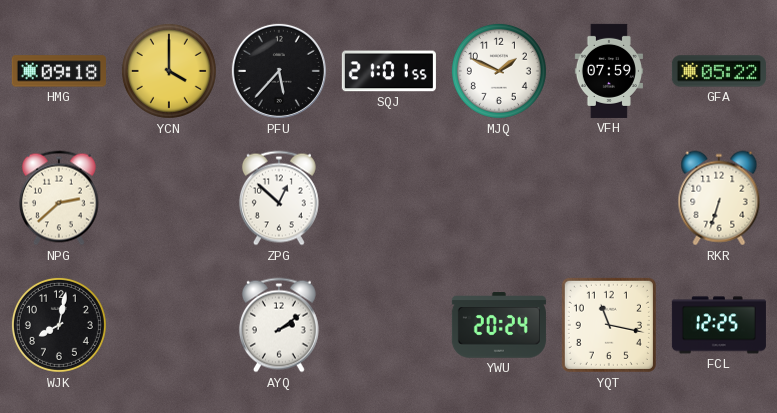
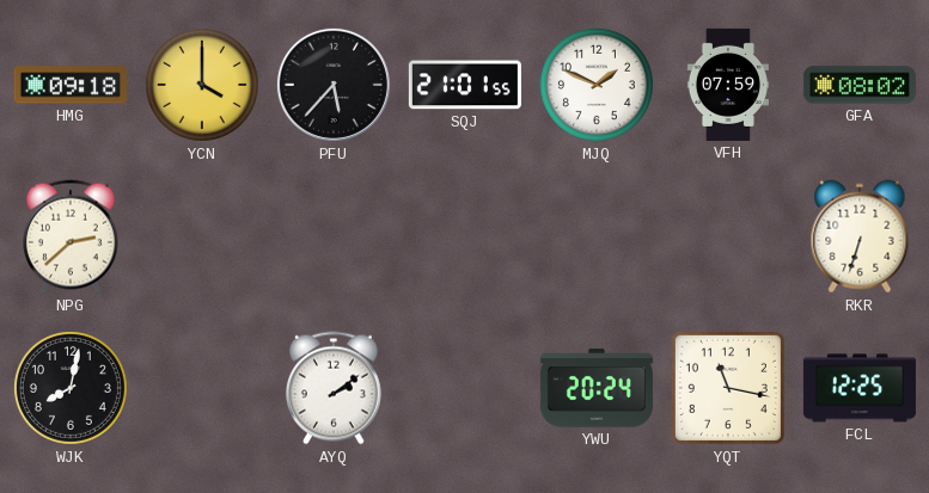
GFA: 05:22 -> 08:02 (860, 85)
ZPG: 12:52 -> none (279, 198)
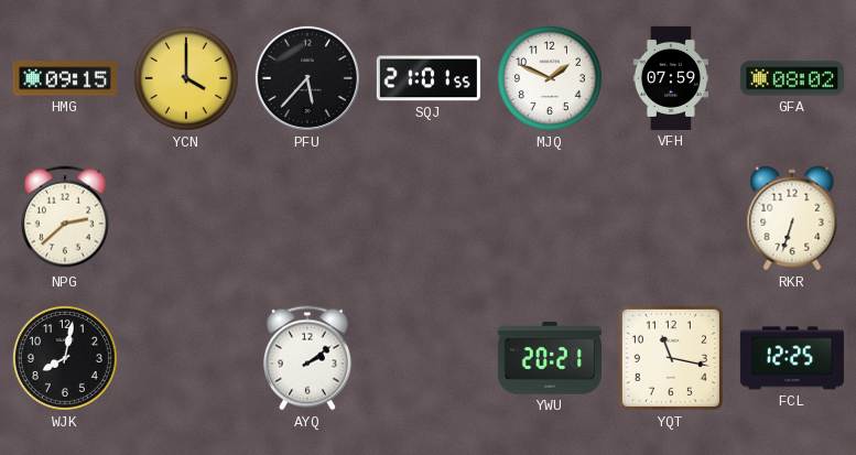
HMG: 09:18 -> 09:15 (65, 78)
YWU: 20:24 -> 20:21 (550, 358)
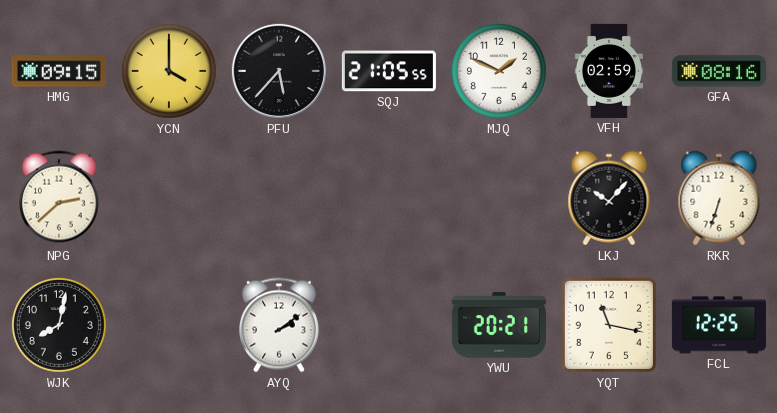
SQJ: 21:01 -> 21:05 (389, 71)
VFH: 07:59 -> 02:59 (609, 71)
GFA: 08:02 -> 08:16 (719, 71)
LKJ: none -> 10:07 (609, 198)
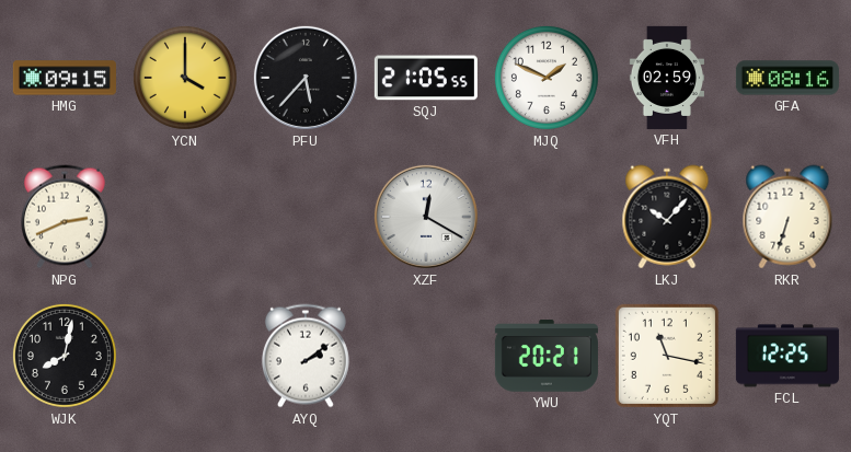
NPG: 2:38 -> 2:41 (65, 217)
XZF: none -> 12:20 (426, 217)
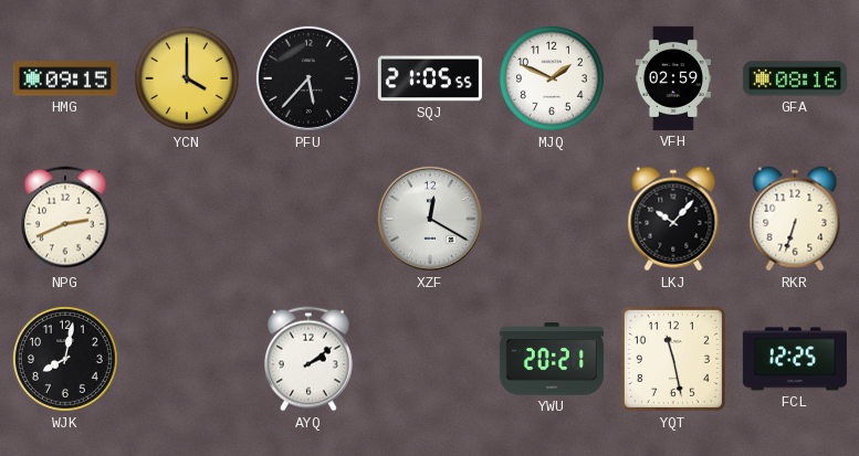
YQT: 11:17 -> 11:28 (673, 359)
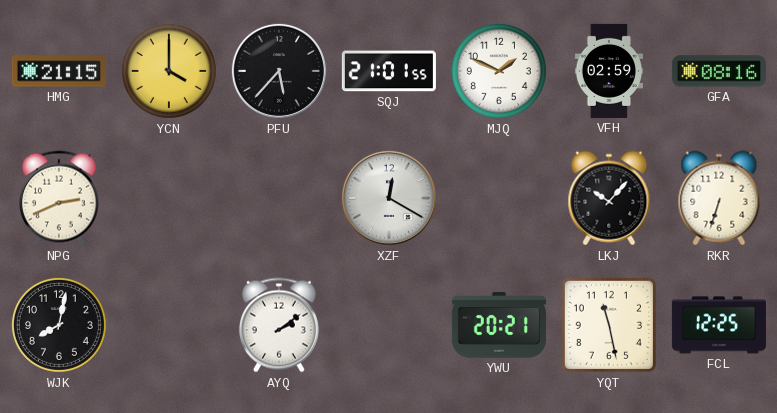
HMG: 09:15 -> 21:15 (59, 71)
SQJ: 21:05 -> 21:01 (389, 71)
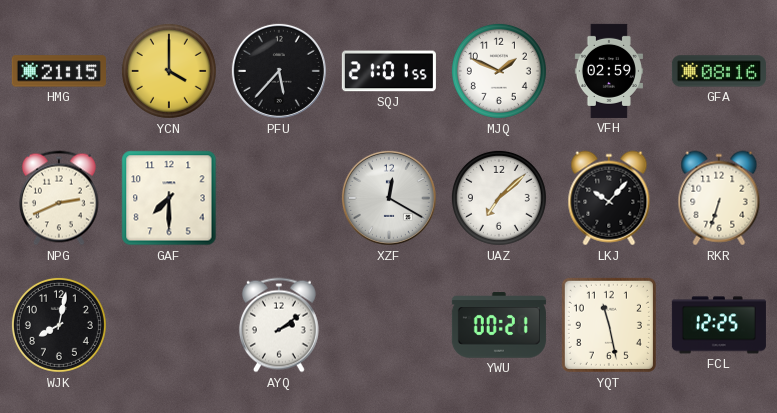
GAF: none -> 7:30 (169, 198)
UAZ: none -> 7:08 (499, 198)
YWU: 20:21 -> 00:21 (499, 325)
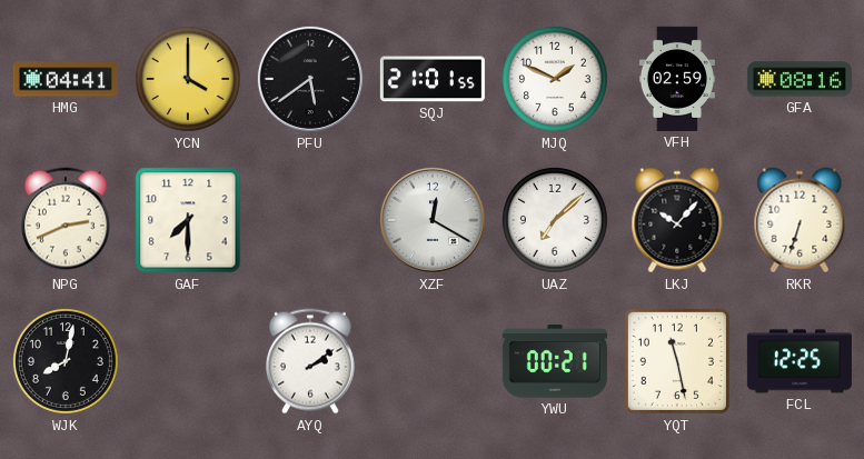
HMG: 21:15 -> 04:41 (66, 79)
PFU: 5:37 -> 5:39 (310, 79)
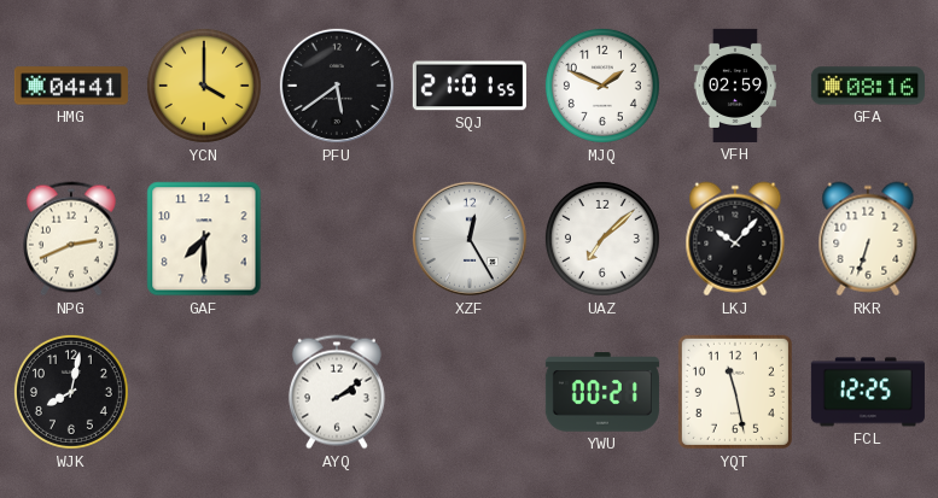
XZF: 12:20 -> 12:25 (470, 239)
